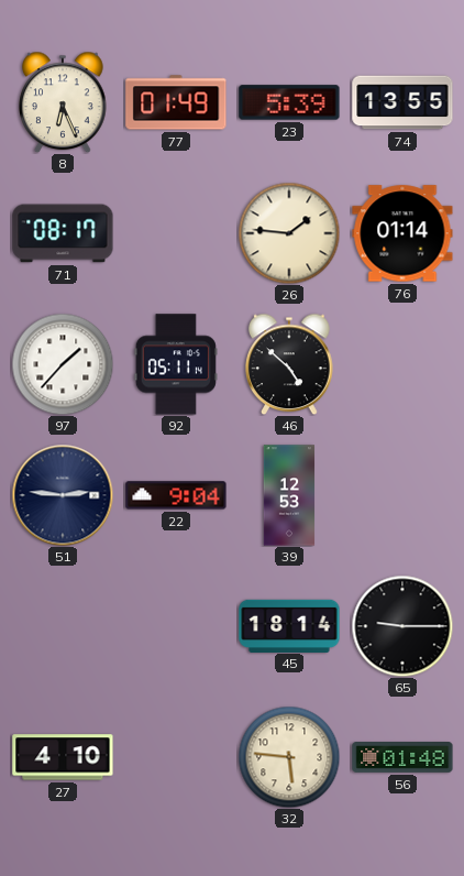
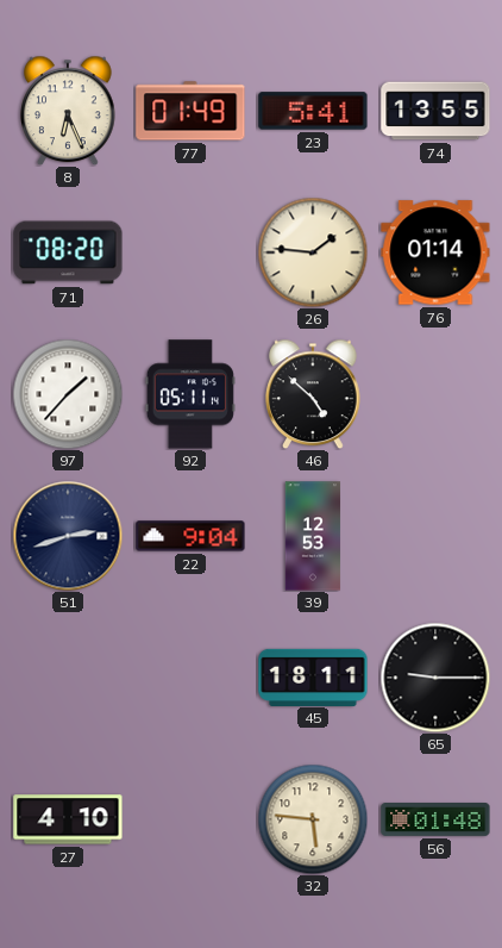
23: 5:39 -> 5:41 (313, 111)
71: 08:17 -> 08:20 (68, 252)
51: 2:46 -> 2:42 (68, 536)
45: 18:14 -> 18:11 (313, 676)
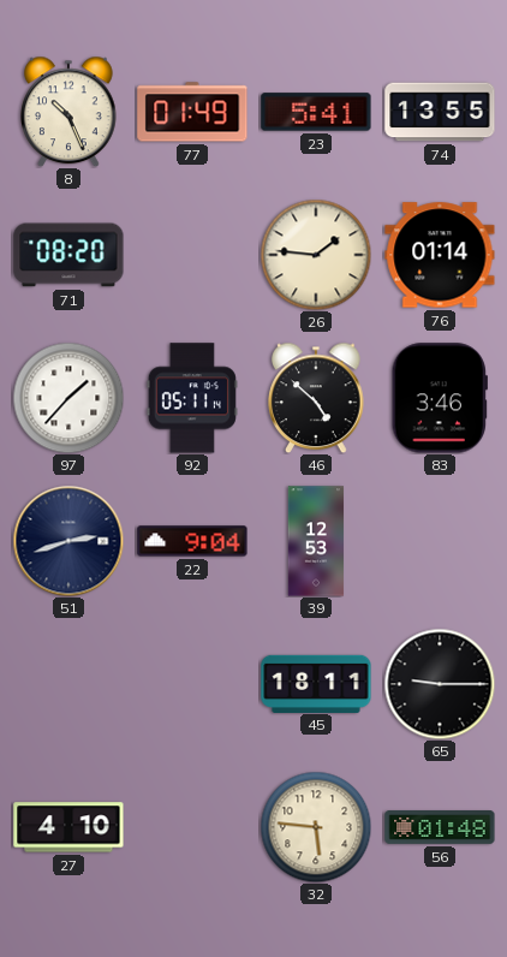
8: 6:26 -> 10:26 (68, 112)
83: none -> 3:46 (440, 398)
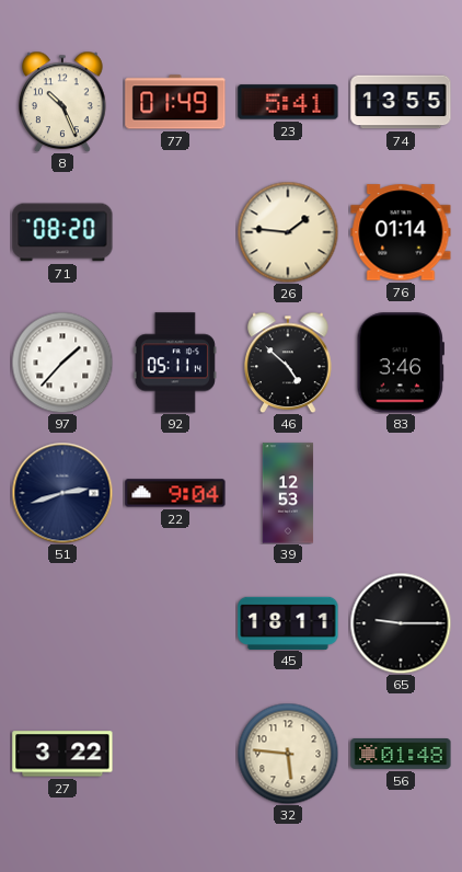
27: 4:10 -> 3:22 (62, 754)
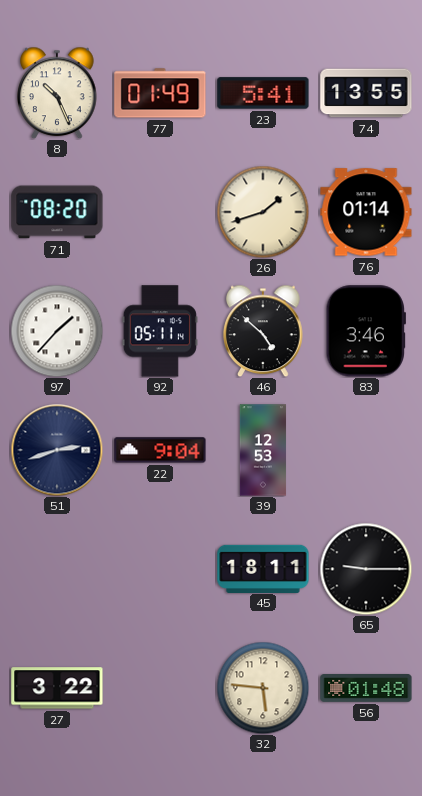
26: 1:46 -> 1:42 (263, 212)
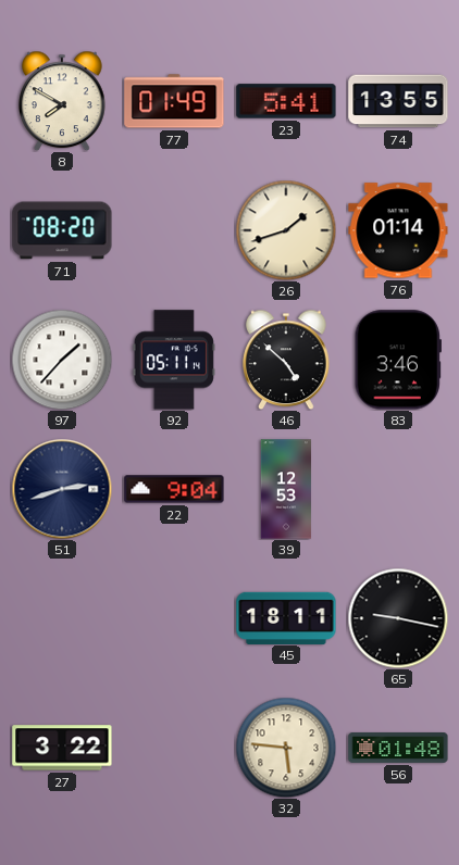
8: 10:26 -> 7:50 (62, 101)
65: 9:15 -> 9:17 (398, 618)
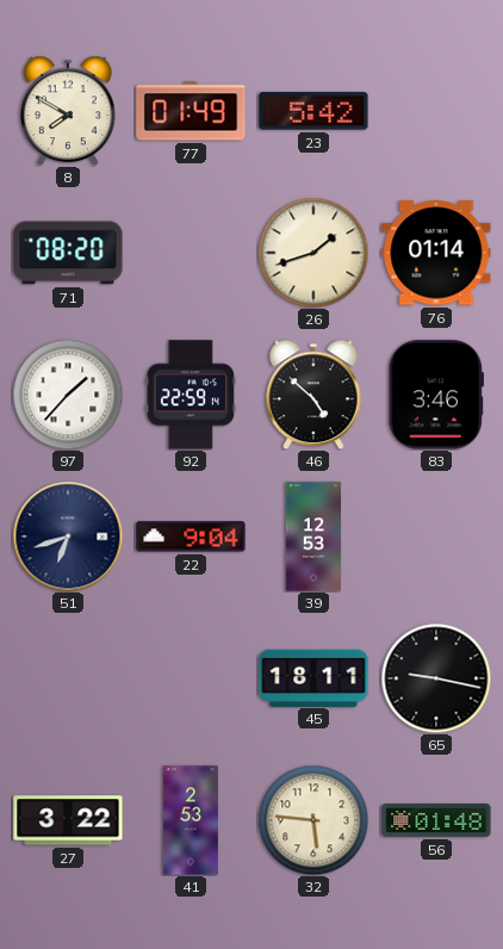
23: 5:41 -> 5:42 (313, 111)
74: 13:55 -> none (398, 101)
92: 05:11 -> 22:59 (191, 395)
51: 2:42 -> 6:42 (68, 536)
41: none -> 2:53 (191, 820)
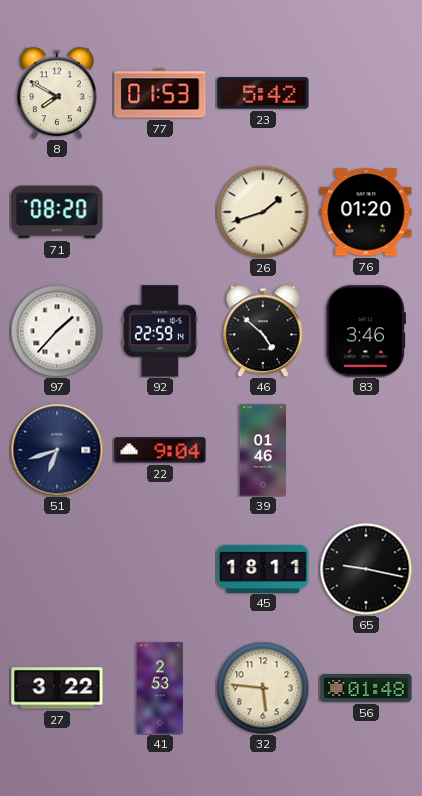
77: 01:49 -> 01:53 (160, 93)
76: 01:14 -> 01:20 (366, 212)
39: 12:53 -> 01:46 (263, 450)
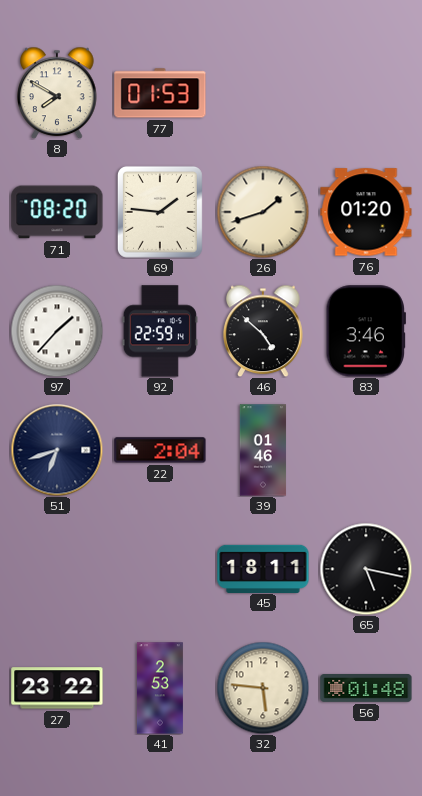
23: 5:42 -> none (263, 93)
69: none -> 1:46 (160, 212)
22: 9:04 -> 2:04 (160, 450)
65: 9:17 -> 5:17 (366, 569)
27: 3:22 -> 23:22 (57, 688)
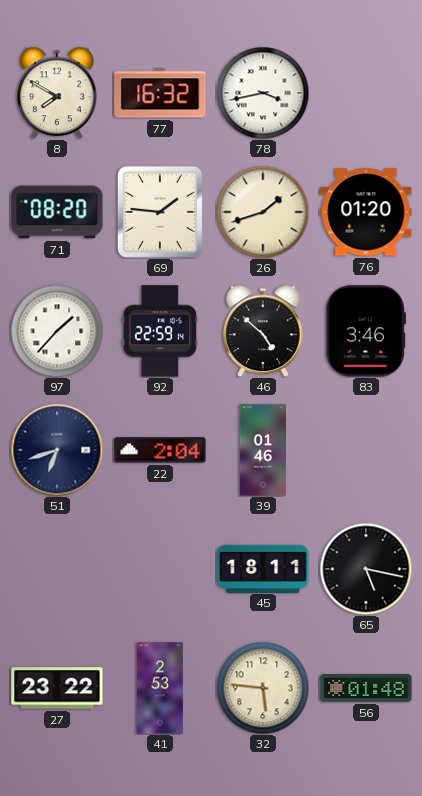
77: 01:53 -> 16:32 (160, 93)
78: none -> 3:43 (263, 93)
